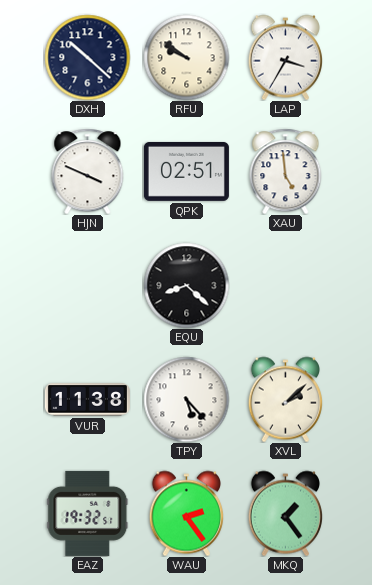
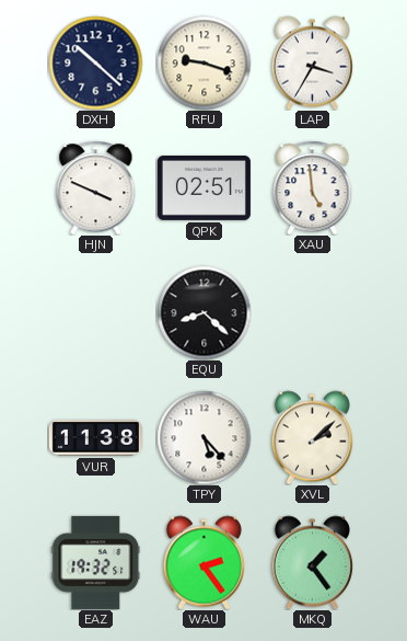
RFU: 9:51 -> 9:18 (203, 62)
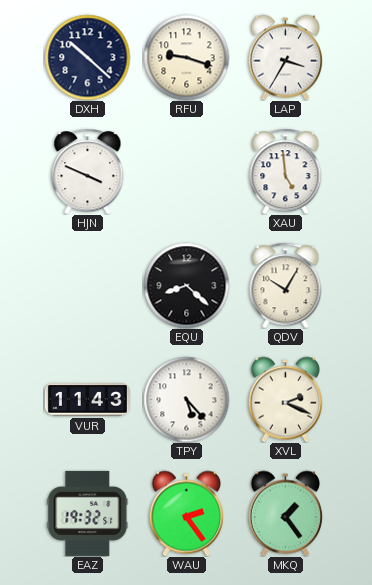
QPK: 02:51 -> none (203, 187)
QDV: none -> 10:05 (286, 285)
VUR: 11:38 -> 11:43 (87, 400)
XVL: 2:08 -> 2:19 (285, 399)
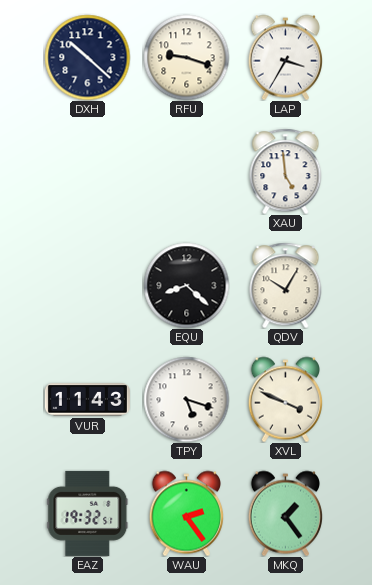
HJN: 3:49 -> none (88, 171)
TPY: 5:23 -> 5:18 (186, 399)
XVL: 2:19 -> 3:49 (285, 399)
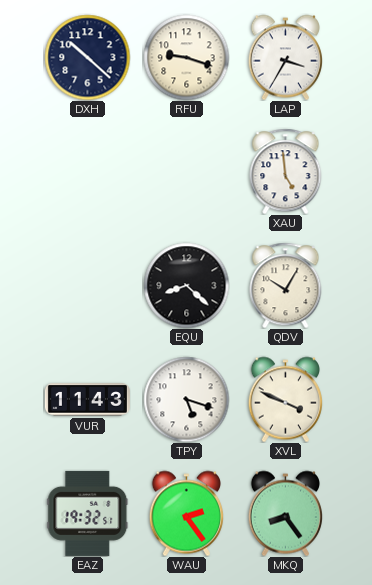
MKQ: 1:24 -> 8:24 (285, 513)
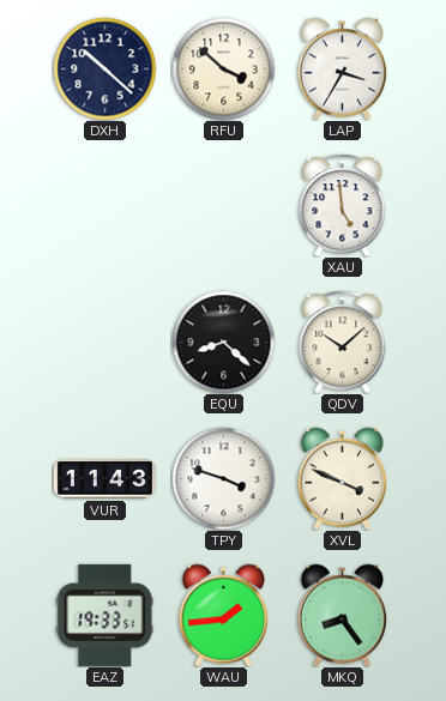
RFU: 9:18 -> 3:52 (223, 68)
QDV: 10:05 -> 10:08 (343, 342)
TPY: 5:18 -> 3:48 (223, 478)
EAZ: 19:32 -> 19:33 (106, 615)
WAU: 2:24 -> 1:44 (223, 615)
